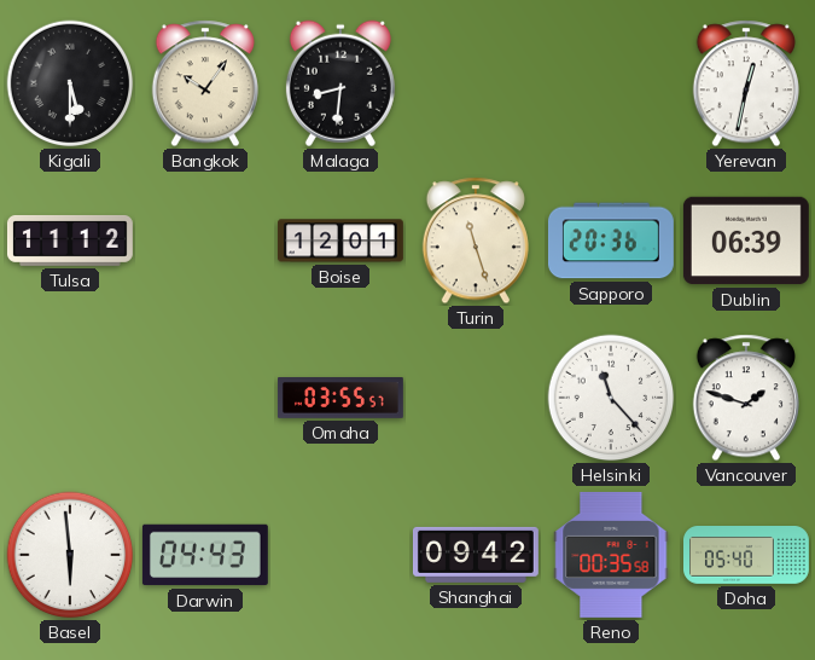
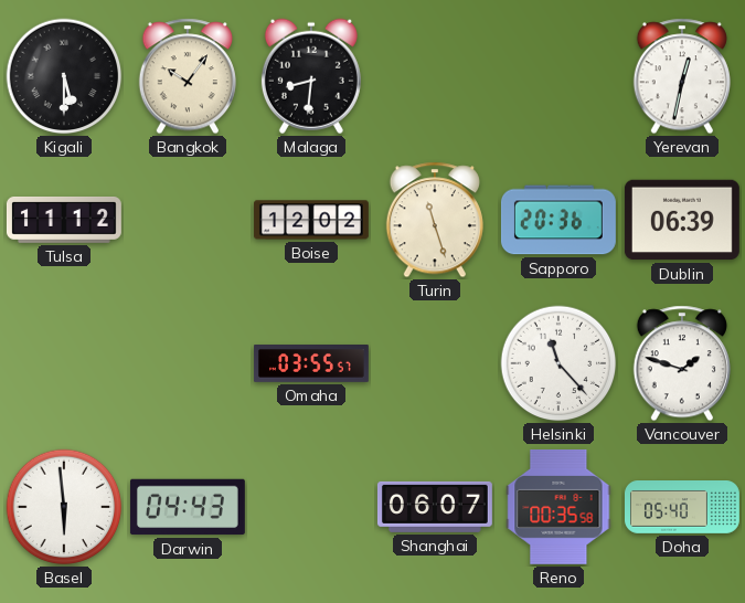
Boise: 12:01 -> 12:02 (311, 220)
Shanghai: 09:42 -> 06:07 (435, 507)
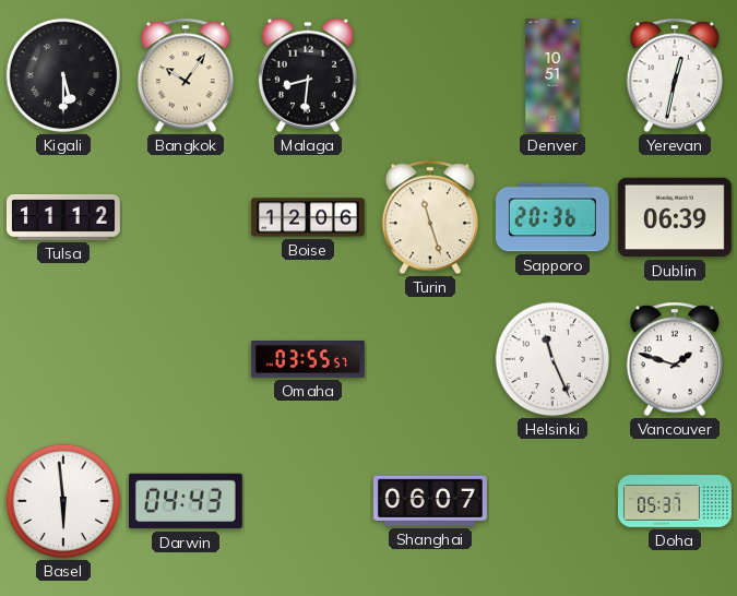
Denver: none -> 10:51 (552, 75)
Boise: 12:02 -> 12:06 (308, 217)
Helsinki: 11:23 -> 11:26 (552, 359)
Reno: 00:35 -> none (558, 507)
Doha: 05:40 -> 05:37 (676, 502)
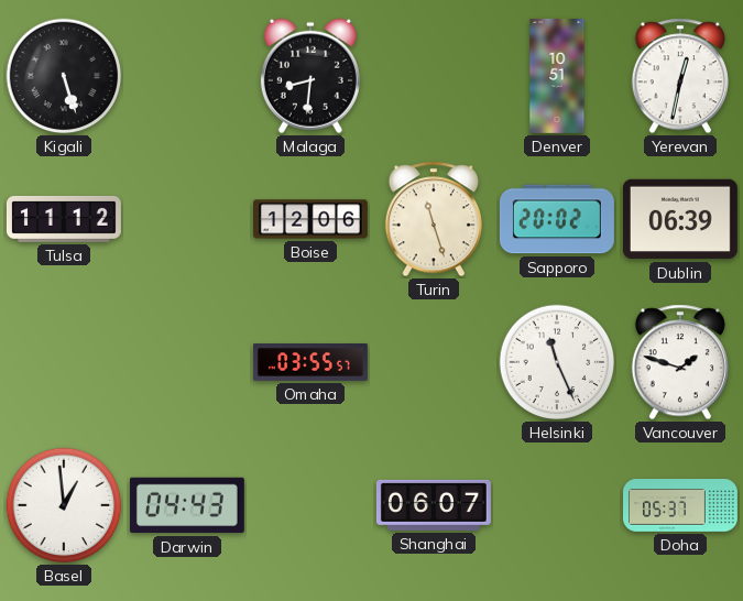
Kigali: 5:30 -> 5:27 (64, 76)
Bangkok: 10:06 -> none (186, 75)
Sapporo: 20:36 -> 20:02 (557, 219)
Basel: 5:59 -> 12:59 (64, 505)
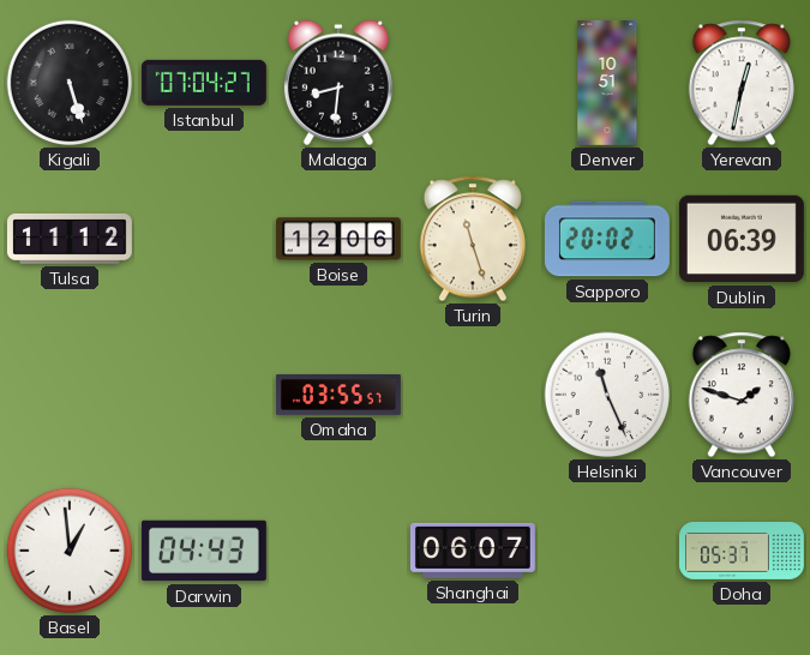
Istanbul: none -> 07:04 (204, 83)
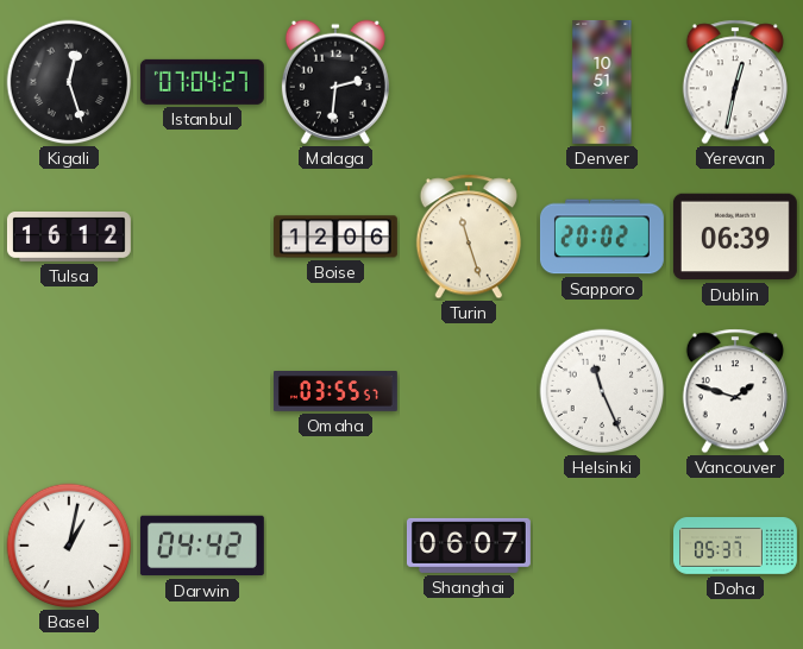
Kigali: 5:27 -> 12:27 (69, 82)
Malaga: 8:31 -> 2:31 (335, 82)
Tulsa: 11:12 -> 16:12 (69, 237)
Basel: 12:59 -> 1:02 (69, 546)
Darwin: 04:43 -> 04:42 (202, 546)
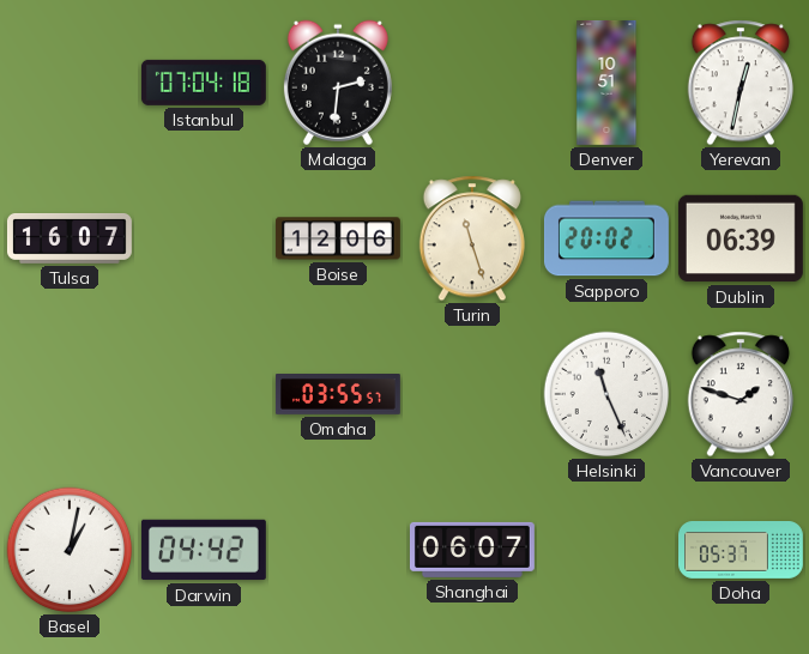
Kigali: 12:27 -> none (69, 82)
Istanbul: 07:04:27 -> 07:04:18 (204, 83)
Tulsa: 16:12 -> 16:07 (70, 238)
